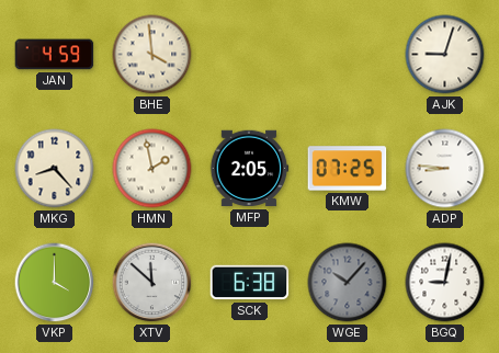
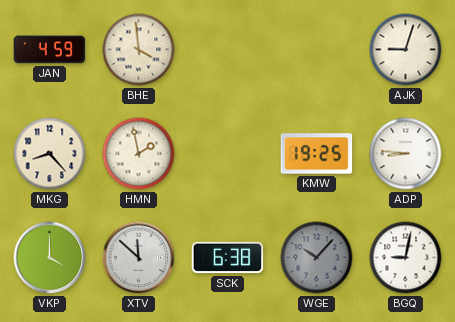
MFP: 2:05 -> none (249, 169)
KMW: 07:25 -> 19:25 (317, 154)
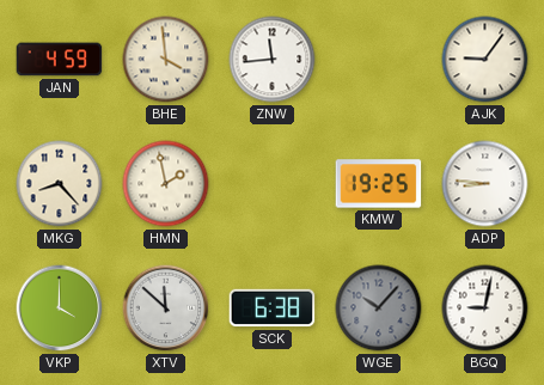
ZNW: none -> 11:44 (273, 60)
AJK: 9:03 -> 9:06 (485, 60)
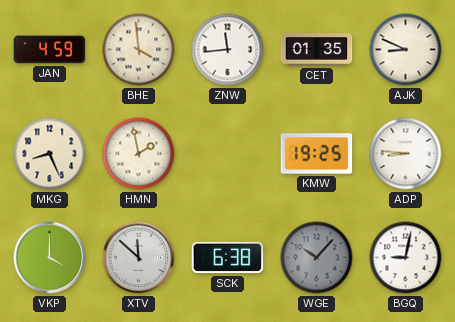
CET: none -> 01:35 (317, 50)
AJK: 9:06 -> 8:49 (406, 50)
MKG: 8:23 -> 8:26 (50, 154)
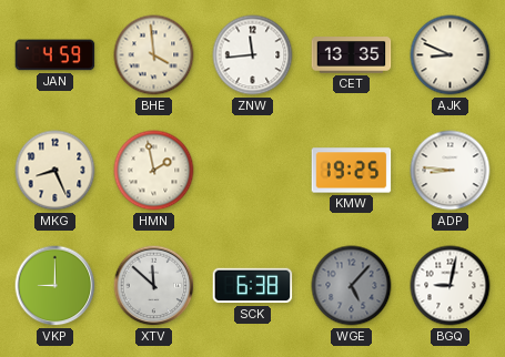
CET: 01:35 -> 13:35 (352, 55)
VKP: 4:00 -> 9:00 (55, 286)
WGE: 10:07 -> 5:07 (352, 286)
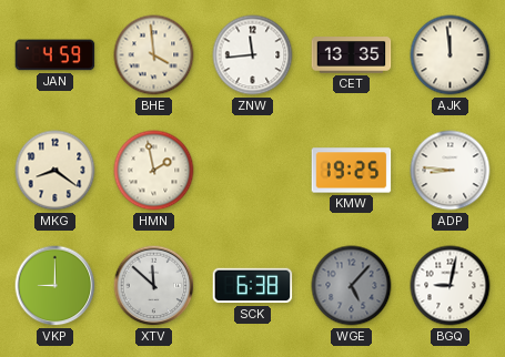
AJK: 8:49 -> 11:59 (451, 55)
MKG: 8:26 -> 8:21 (55, 171)
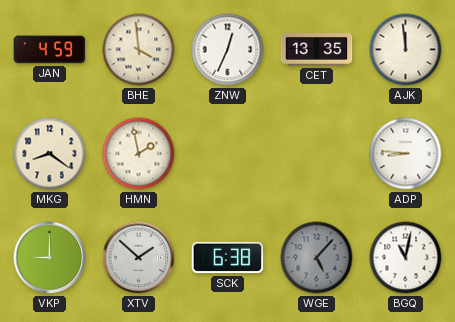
ZNW: 11:44 -> 12:34 (228, 50)
KMW: 19:25 -> none (352, 171)
XTV: 11:52 -> 1:52 (139, 258)
BGQ: 9:02 -> 11:02 (406, 258)
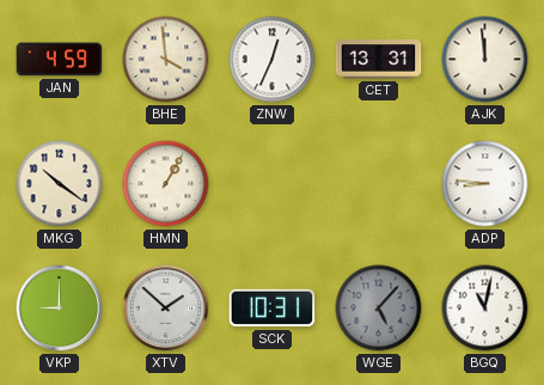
CET: 13:35 -> 13:31 (379, 60)
MKG: 8:21 -> 10:21 (60, 184)
HMN: 1:58 -> 1:05 (166, 184)
SCK: 6:38 -> 10:31 (273, 308)
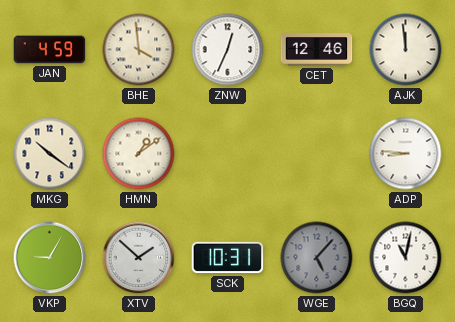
CET: 13:31 -> 12:46 (317, 50)
HMN: 1:05 -> 1:09 (139, 154)
VKP: 9:00 -> 9:05 (50, 258)
